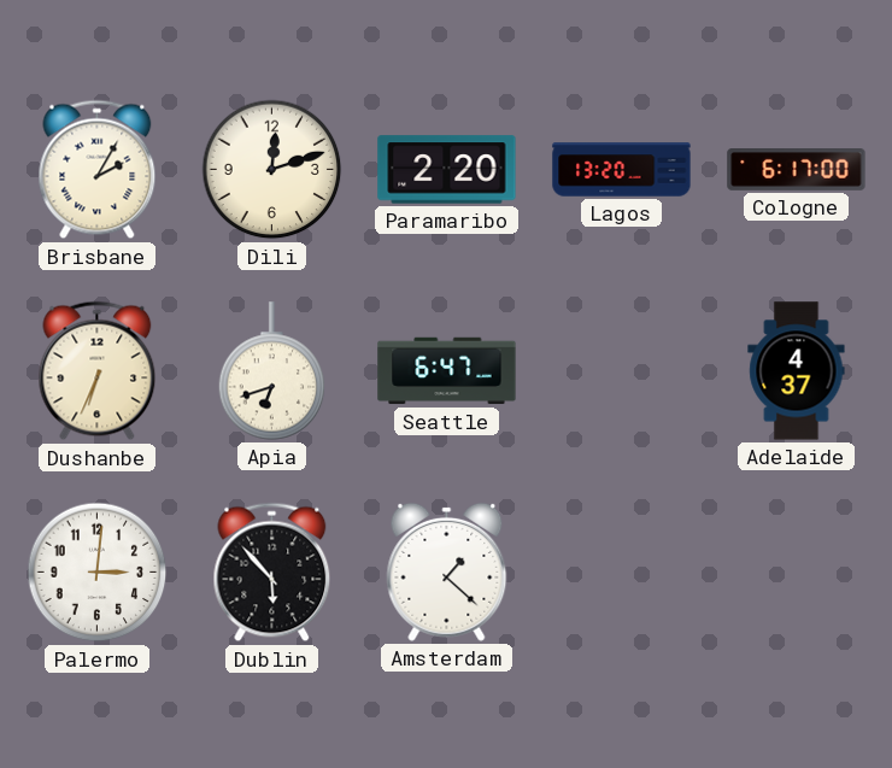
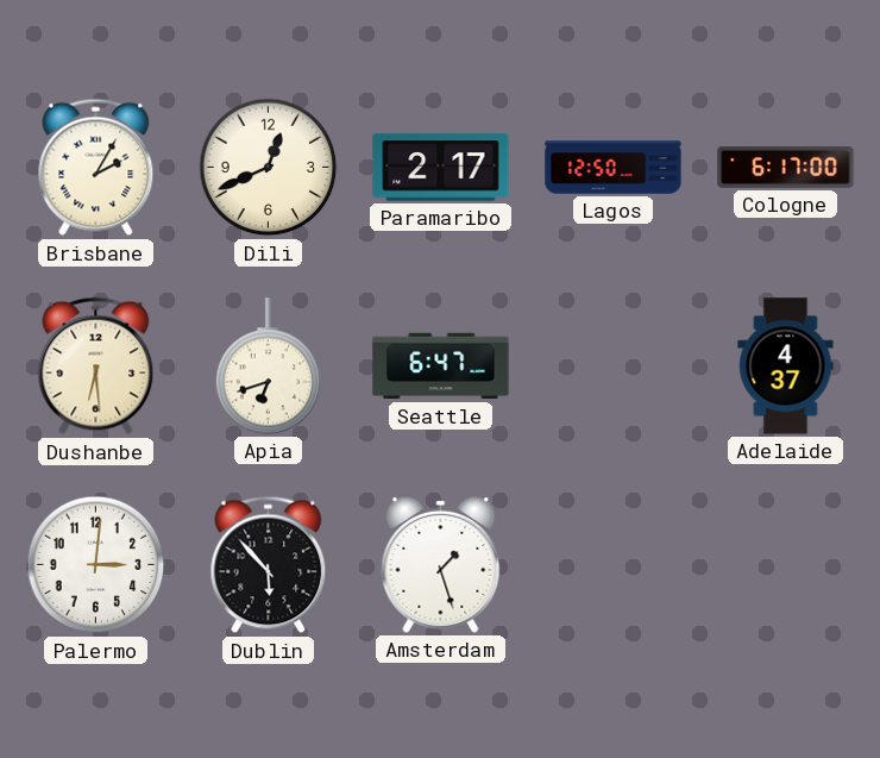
Dili: 12:12 -> 12:41 (269, 168)
Paramaribo: 2:20 -> 2:17 (441, 168)
Lagos: 13:20 -> 12:50 (614, 168)
Dushanbe: 6:34 -> 6:29 (96, 367)
Amsterdam: 1:22 -> 1:27 (441, 564)
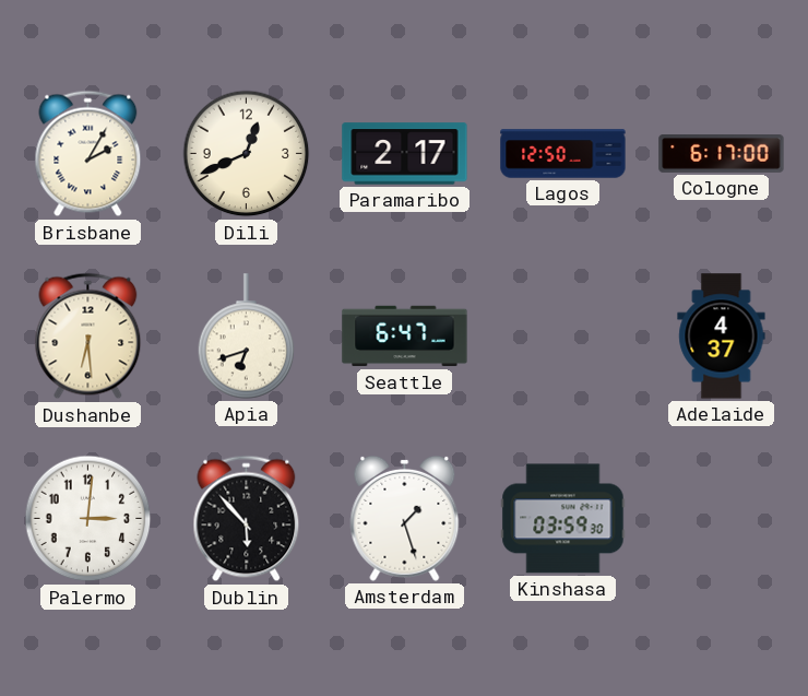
Kinshasa: none -> 03:59 (563, 519)
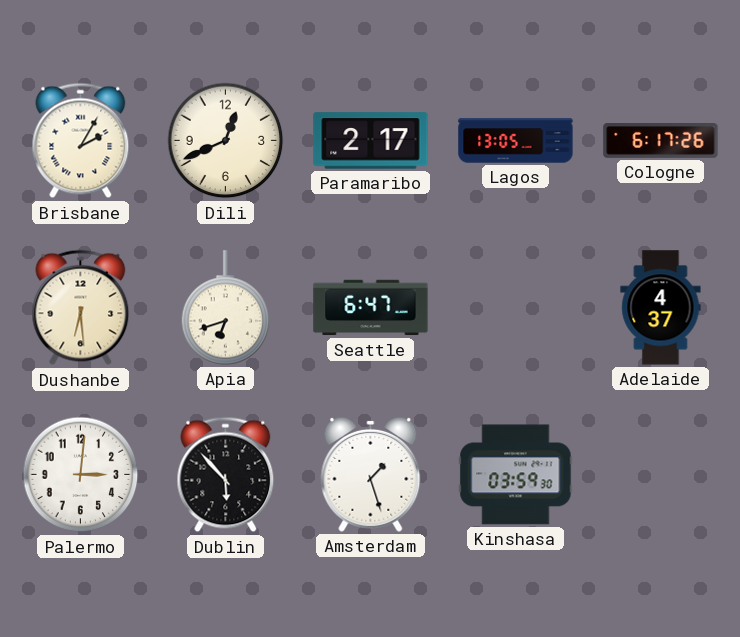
Lagos: 12:50 -> 13:05 (516, 141)
Cologne: 6:17:00 -> 6:17:26 (661, 141)
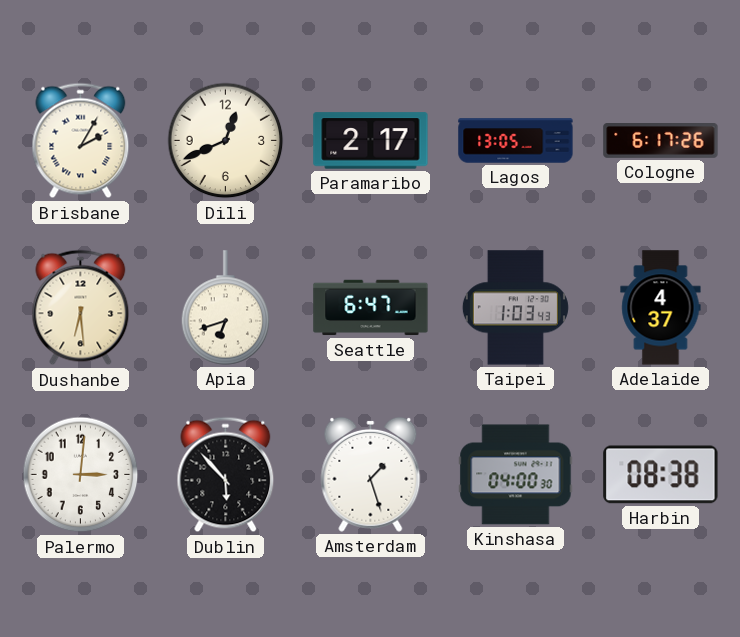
Taipei: none -> 1:03 (515, 308)
Kinshasa: 03:59 -> 04:00 (516, 475)
Harbin: none -> 08:38 (661, 475)
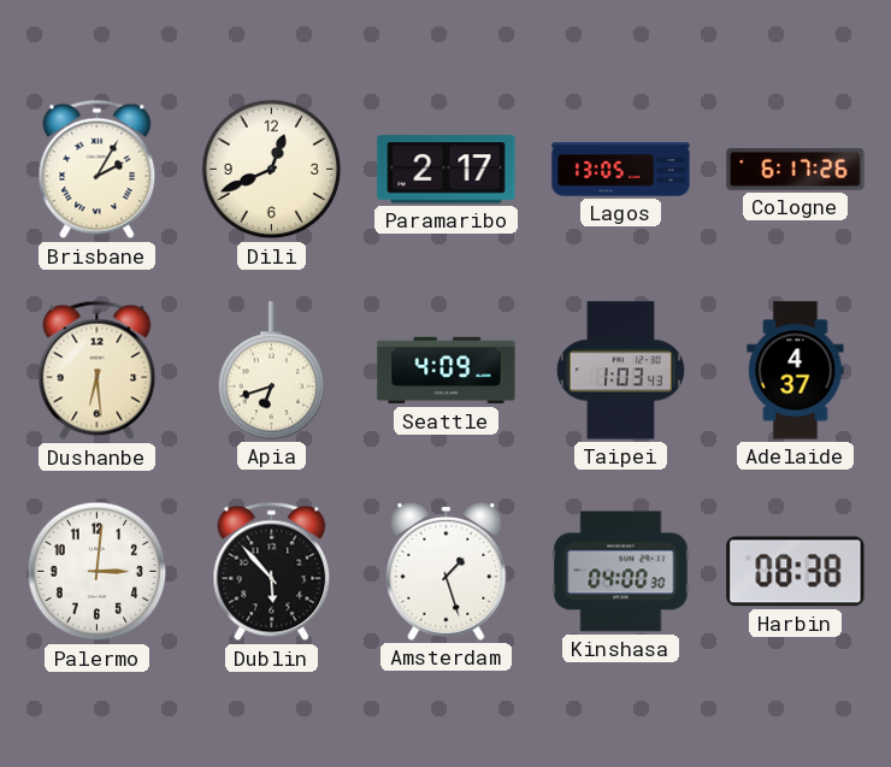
Seattle: 6:47 -> 4:09 (447, 371)
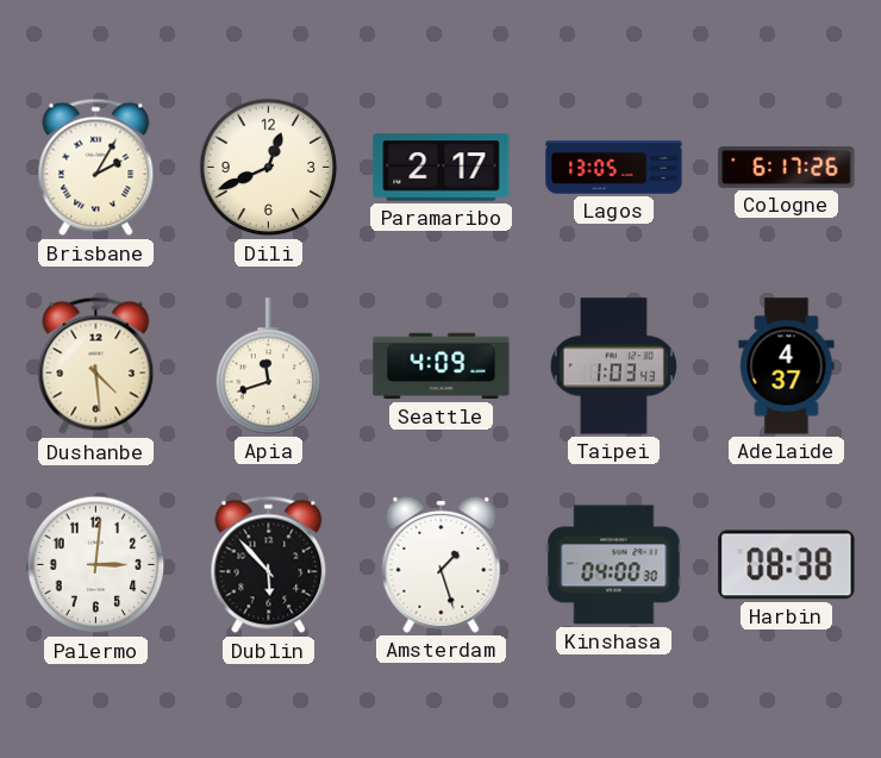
Dushanbe: 6:29 -> 4:29 (96, 367)
Apia: 6:42 -> 11:42 (269, 367)
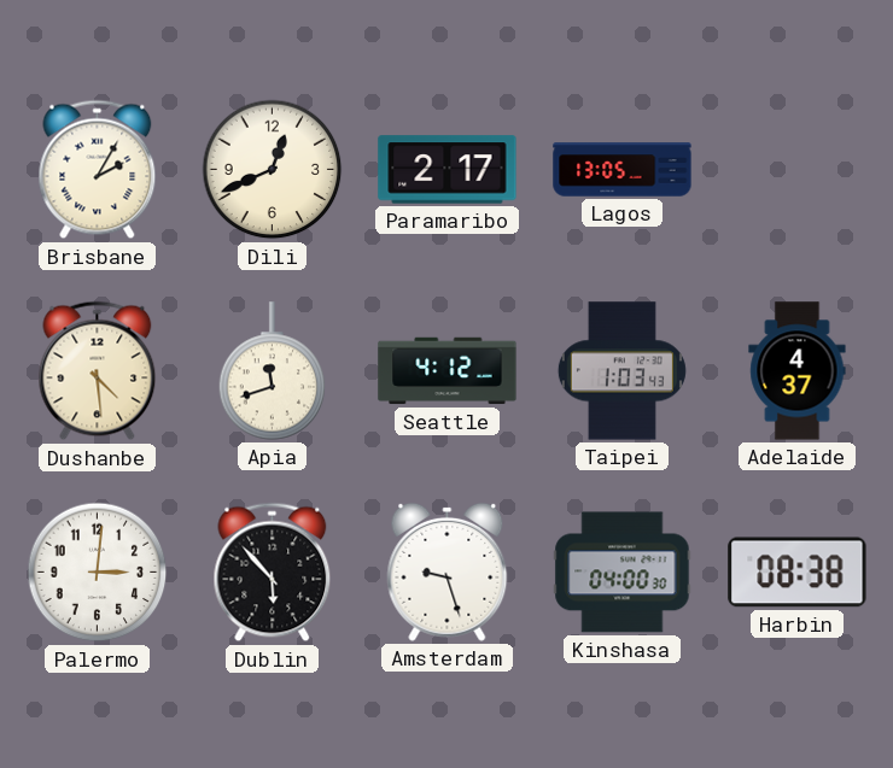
Cologne: 6:17 -> none (787, 168)
Seattle: 4:09 -> 4:12 (448, 371)
Amsterdam: 1:27 -> 9:27 (448, 571)
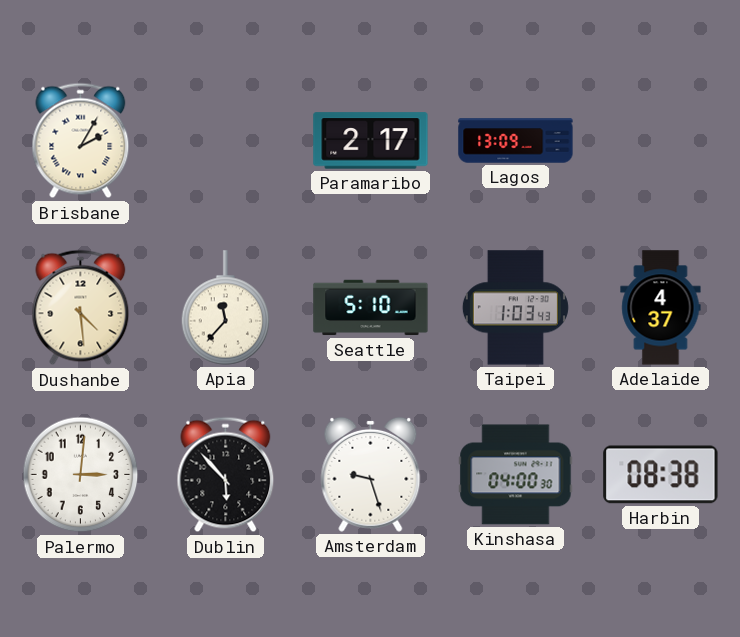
Dili: 12:41 -> none (273, 170)
Lagos: 13:05 -> 13:09 (516, 141)
Apia: 11:42 -> 11:37 (226, 308)
Seattle: 4:12 -> 5:10 (371, 308)
